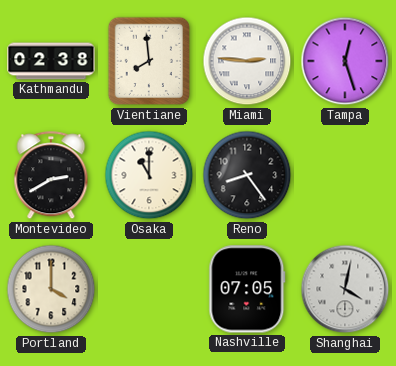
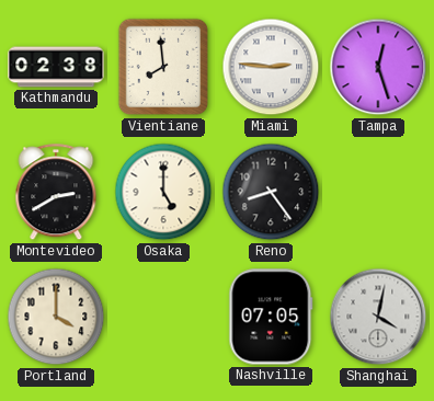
Osaka: 11:00 -> 5:00 (163, 192)
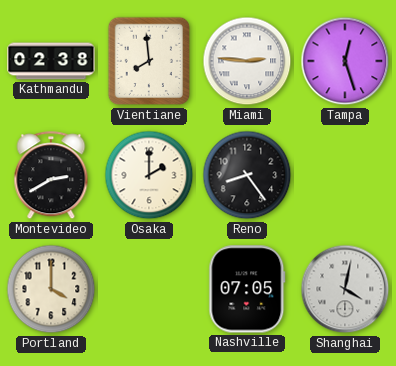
Osaka: 5:00 -> 2:00 (149, 175)
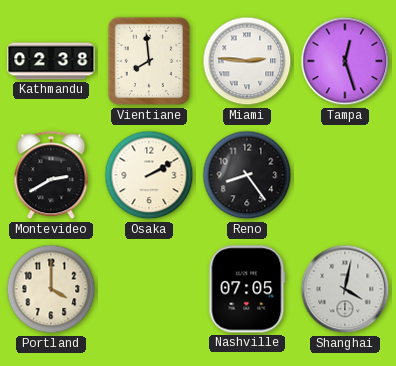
Osaka: 2:00 -> 2:10 (149, 175)
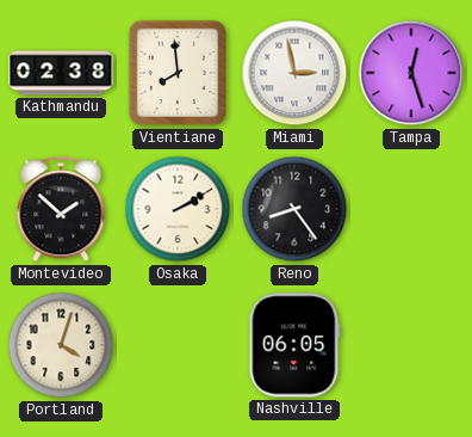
Miami: 2:46 -> 2:58 (294, 73)
Montevideo: 2:40 -> 1:52 (61, 210)
Portland: 4:00 -> 4:03 (61, 345)
Nashville: 07:05 -> 06:05 (294, 345)
Shanghai: 4:02 -> none (345, 289)
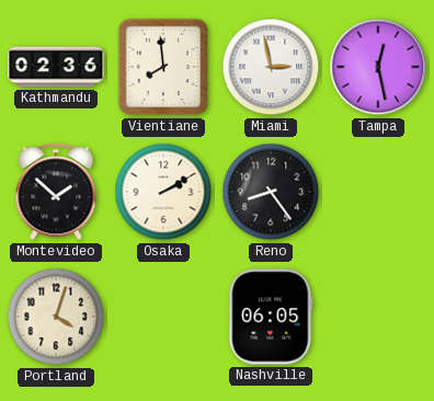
Kathmandu: 02:38 -> 02:36 (56, 67)
Tampa: 12:27 -> 12:28 (378, 67)
